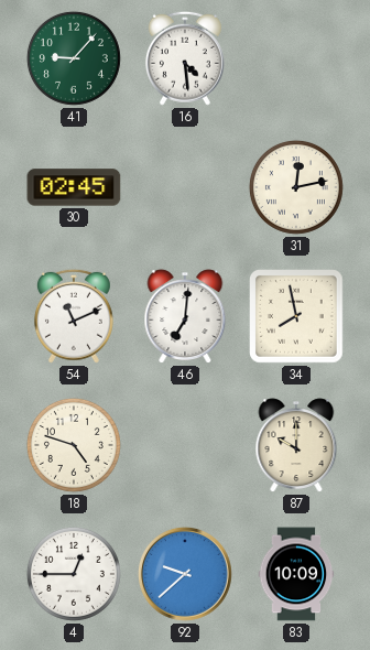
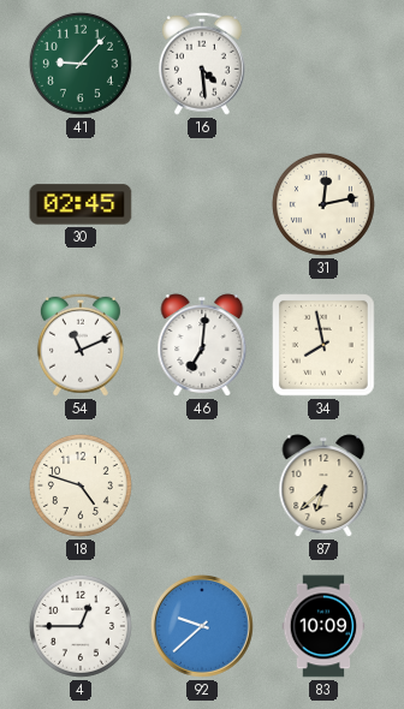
87: 10:00 -> 6:38 (323, 485)
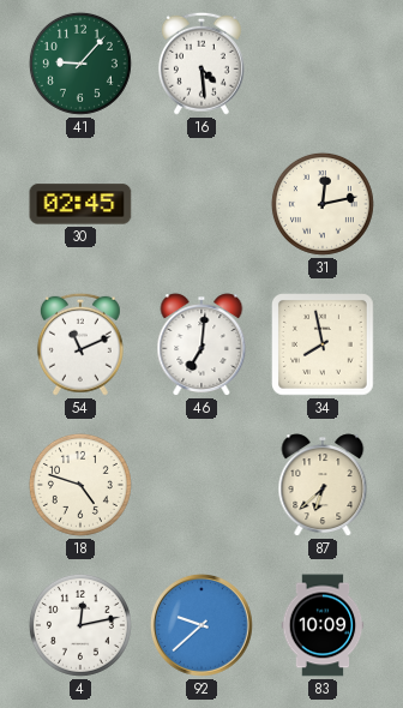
4: 12:45 -> 12:13 (80, 625)
